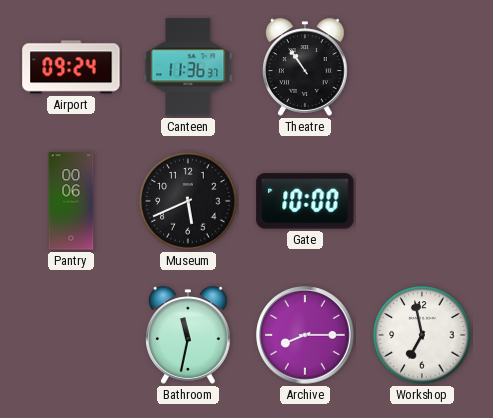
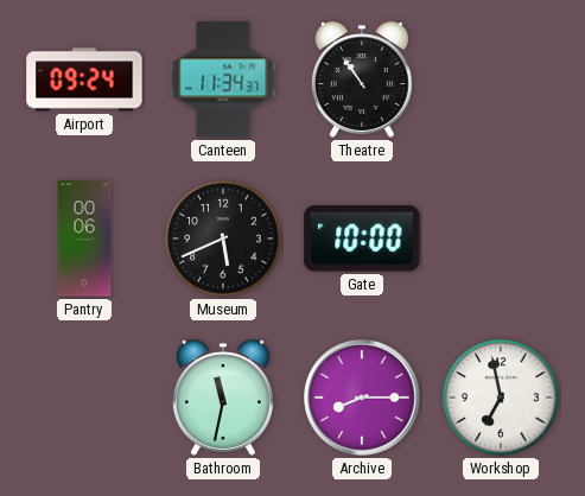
Canteen: 11:36 -> 11:34 (223, 80)
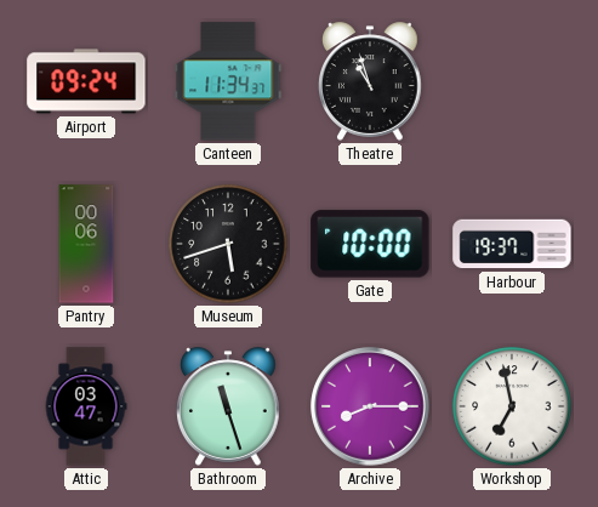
Theatre: 10:54 -> 10:57 (371, 81)
Museum: 5:41 -> 5:42 (228, 244)
Harbour: none -> 19:37 (512, 244)
Attic: none -> 03:47 (86, 406)
Bathroom: 11:32 -> 11:27 (229, 406)
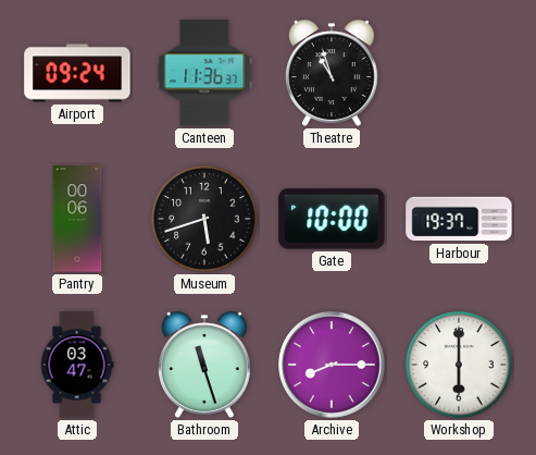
Canteen: 11:34 -> 11:36 (204, 73)
Workshop: 6:58 -> 6:00 (459, 365)
